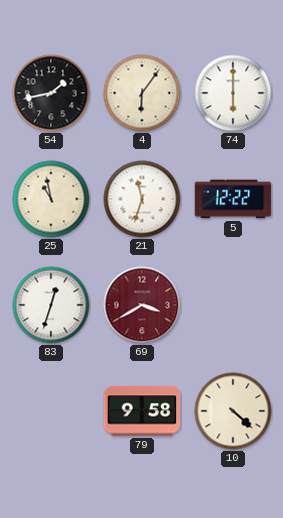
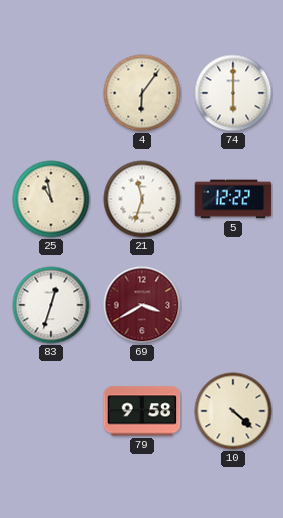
54: 1:43 -> none (51, 93)
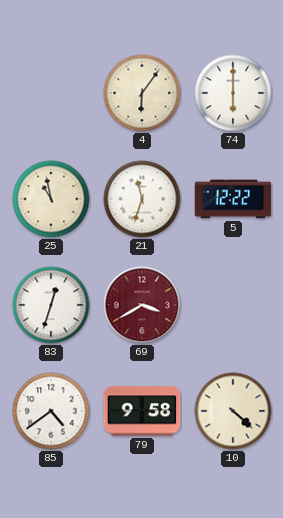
85: none -> 4:39 (51, 411)
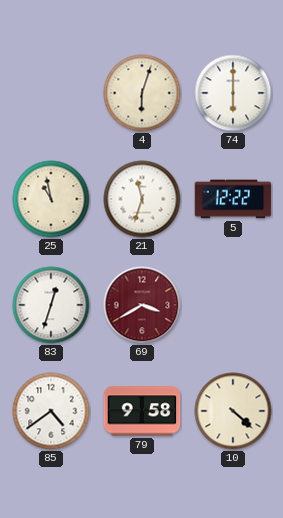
4: 6:06 -> 6:03 (142, 93)
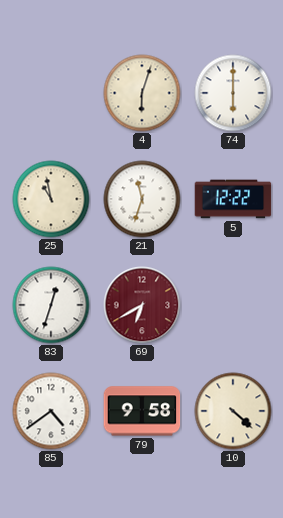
69: 3:40 -> 6:40 (142, 305)
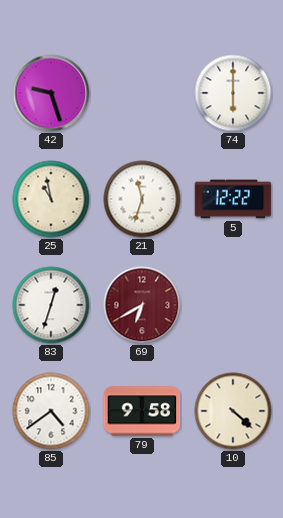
42: none -> 9:27 (51, 93)
4: 6:03 -> none (142, 93)
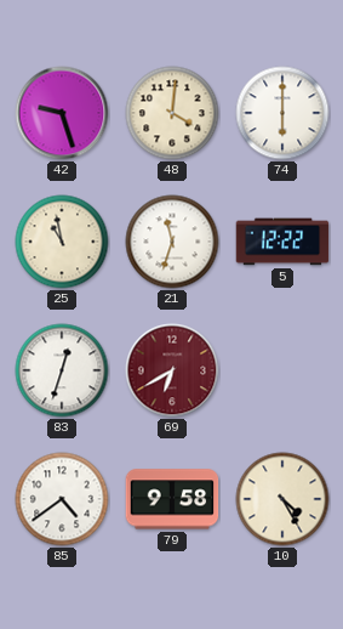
48: none -> 4:01 (172, 113)
10: 4:22 -> 4:25 (282, 499)
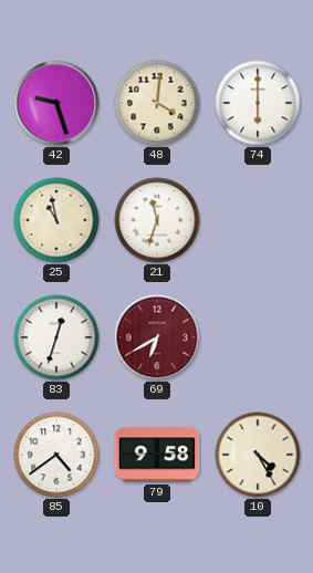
5: 12:22 -> none (282, 242)
